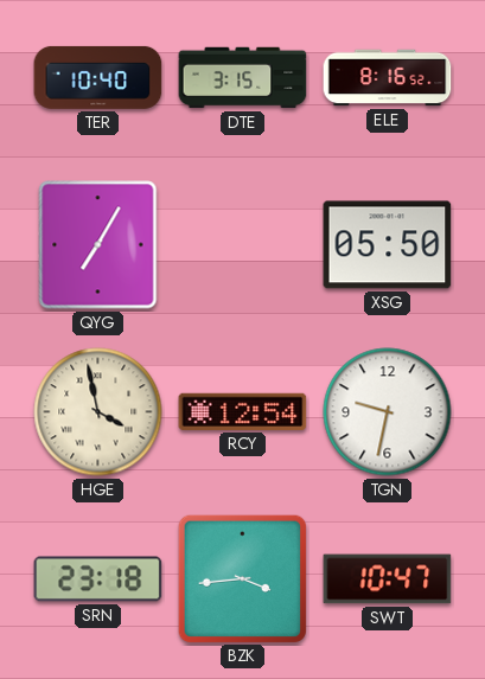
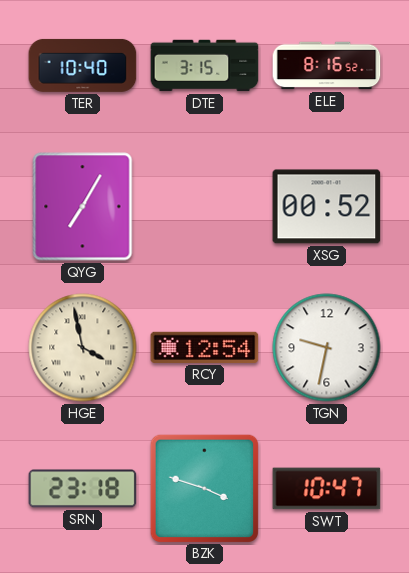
XSG: 05:50 -> 00:52 (327, 207)
BZK: 3:44 -> 3:48 (204, 488)
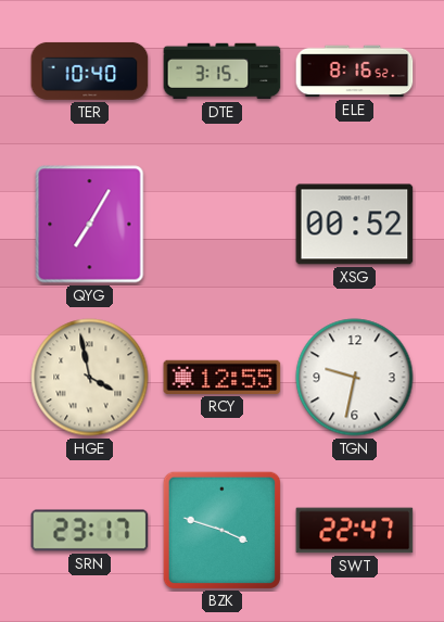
RCY: 12:54 -> 12:55 (223, 377)
SRN: 23:18 -> 23:17 (90, 531)
SWT: 10:47 -> 22:47 (355, 531)
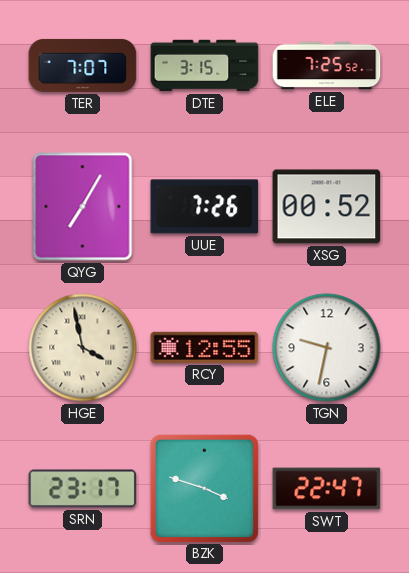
TER: 10:40 -> 7:07 (83, 65)
ELE: 8:16 -> 7:25 (327, 66)
UUE: none -> 7:26 (205, 207)
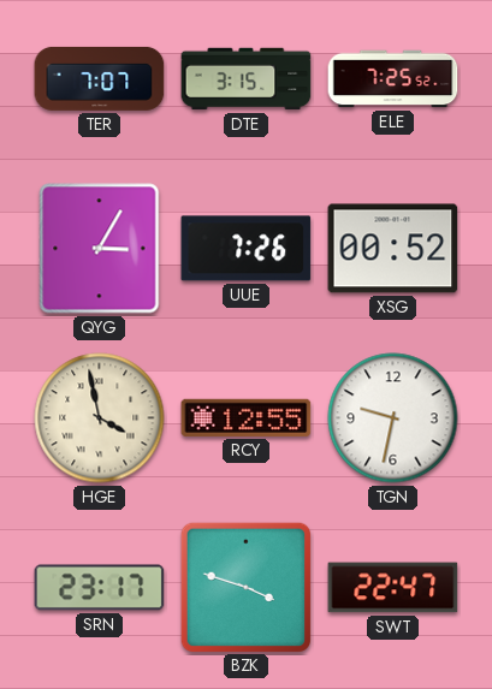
QYG: 7:05 -> 3:05 (100, 249)
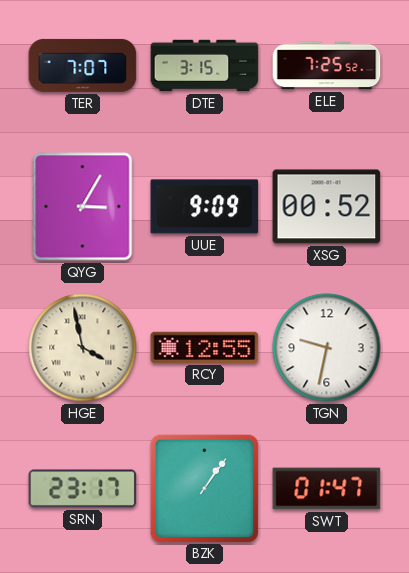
UUE: 7:26 -> 9:09 (205, 207)
BZK: 3:48 -> 1:06 (204, 488)
SWT: 22:47 -> 01:47 (327, 489)
